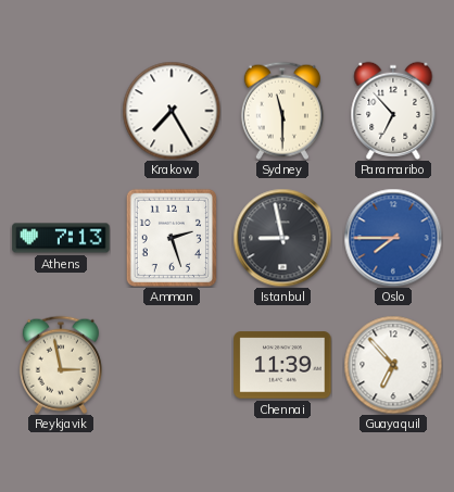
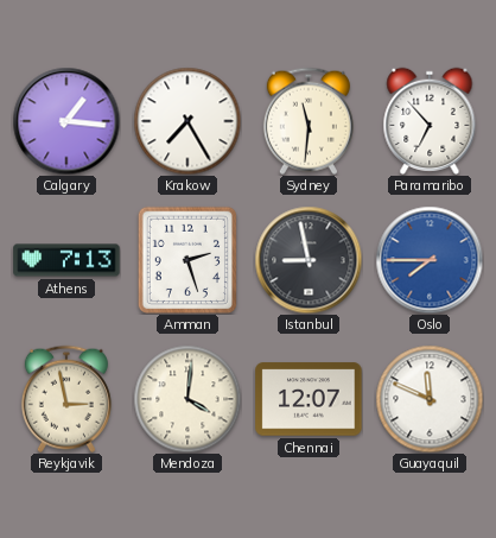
Calgary: none -> 1:16 (66, 121)
Sydney: 11:30 -> 11:31 (309, 121)
Mendoza: none -> 4:01 (187, 399)
Chennai: 11:39 -> 12:07 (309, 399)
Guayaquil: 6:53 -> 11:49 (430, 399)
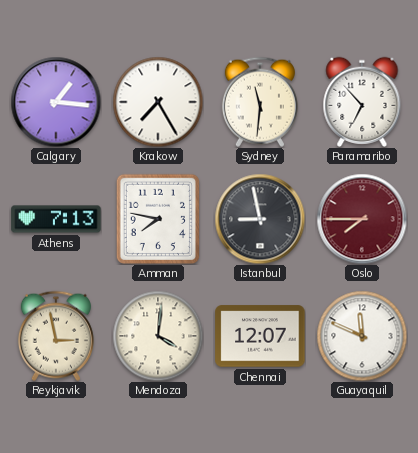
Amman: 2:27 -> 7:47 (158, 219)
Oslo dial: blue -> burgundy (362, 219)
